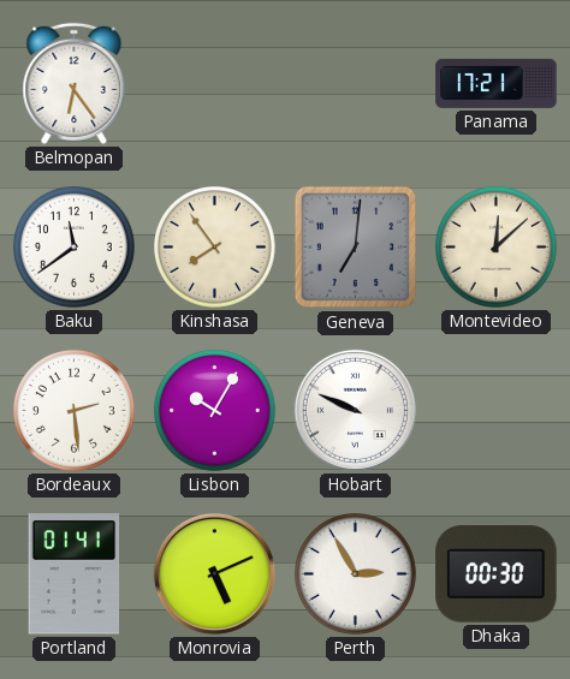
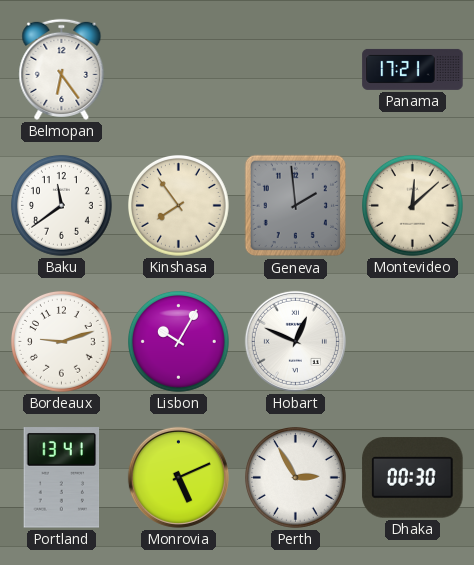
Geneva: 7:01 -> 1:59 (296, 206)
Bordeaux: 2:29 -> 9:12 (62, 342)
Hobart: 9:49 -> 12:49 (295, 341)
Portland: 01:41 -> 13:41 (62, 478)
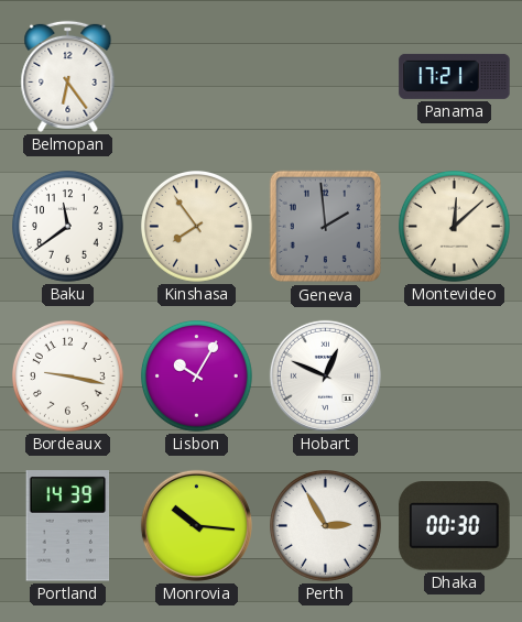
Bordeaux: 9:12 -> 9:17 (68, 377)
Portland: 13:41 -> 14:39 (68, 526)
Monrovia: 5:11 -> 10:16 (196, 525)
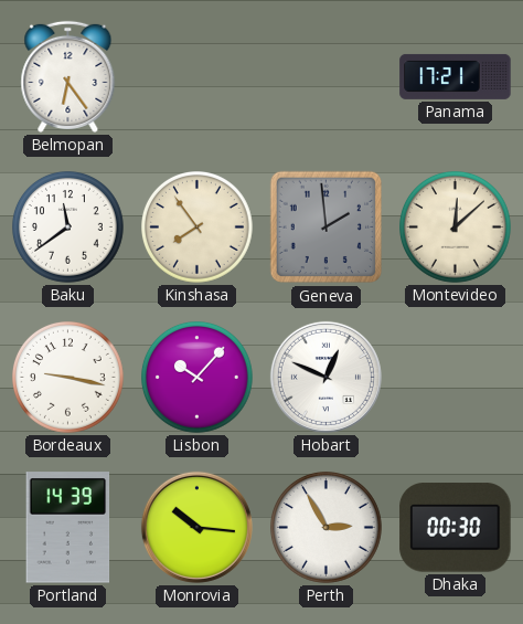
Lisbon: 10:05 -> 10:07 (198, 378)
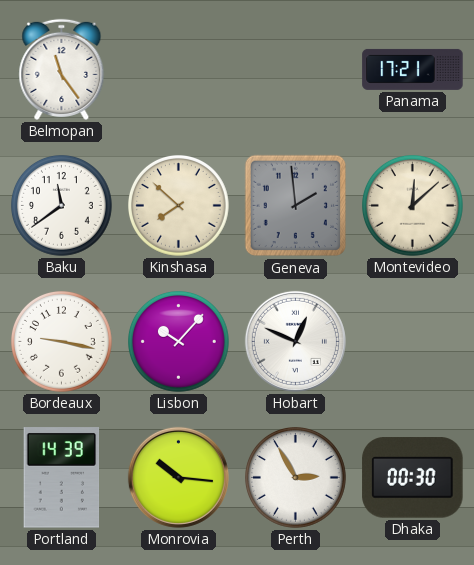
Belmopan: 6:24 -> 11:24 (62, 69)
Kinshasa: 7:54 -> 7:52 (179, 206)
